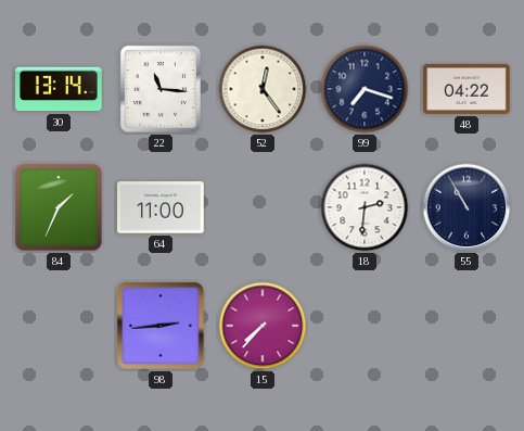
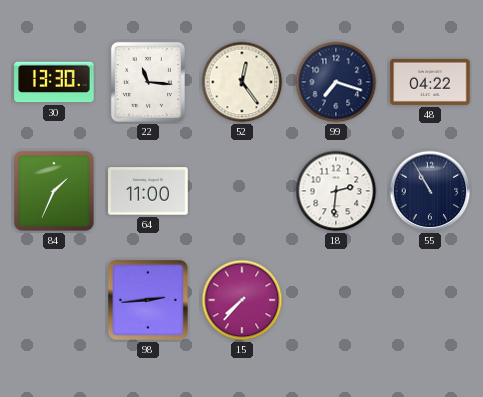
30: 13:14 -> 13:30 (54, 82)
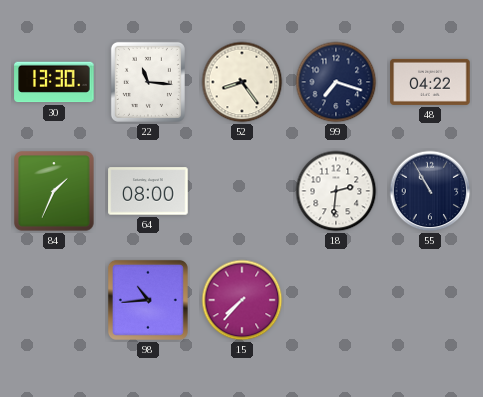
52: 12:24 -> 8:24 (242, 82)
64: 11:00 -> 08:00 (148, 191)
98: 2:44 -> 10:44 (148, 300)
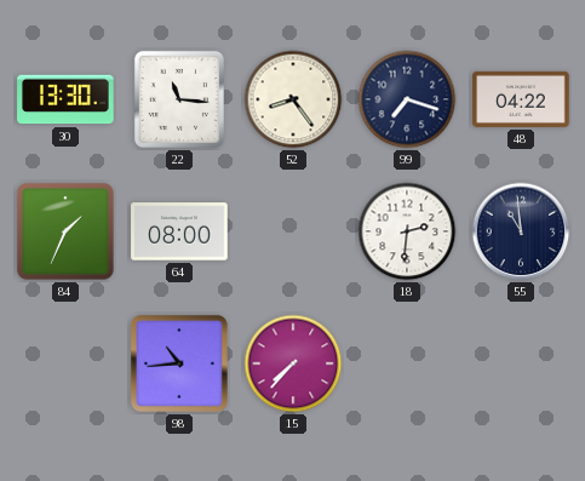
55: 10:55 -> 10:59 (521, 231)
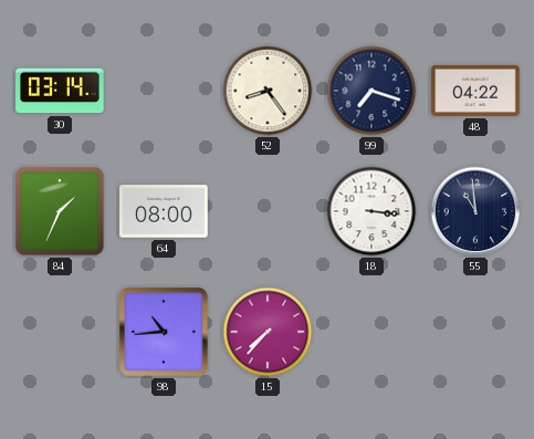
30: 13:30 -> 03:14 (60, 91)
22: 11:16 -> none (179, 99)
18: 2:31 -> 3:16 (371, 211)
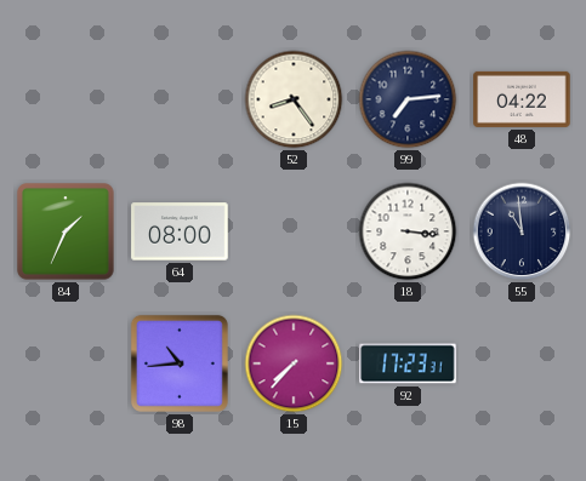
30: 03:14 -> none (60, 91)
99: 7:18 -> 7:14 (408, 99)
92: none -> 17:23 (408, 363)
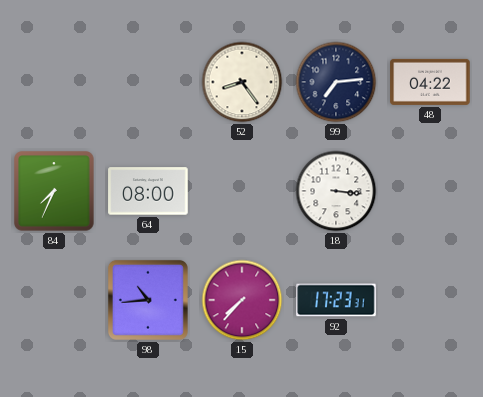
84: 1:34 -> 7:34 (54, 191)
55: 10:59 -> none (522, 231)
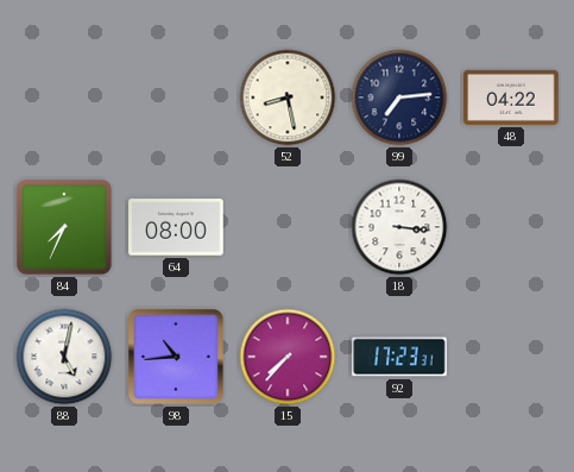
52: 8:24 -> 8:28 (288, 97)
88: none -> 5:02 (64, 357)
